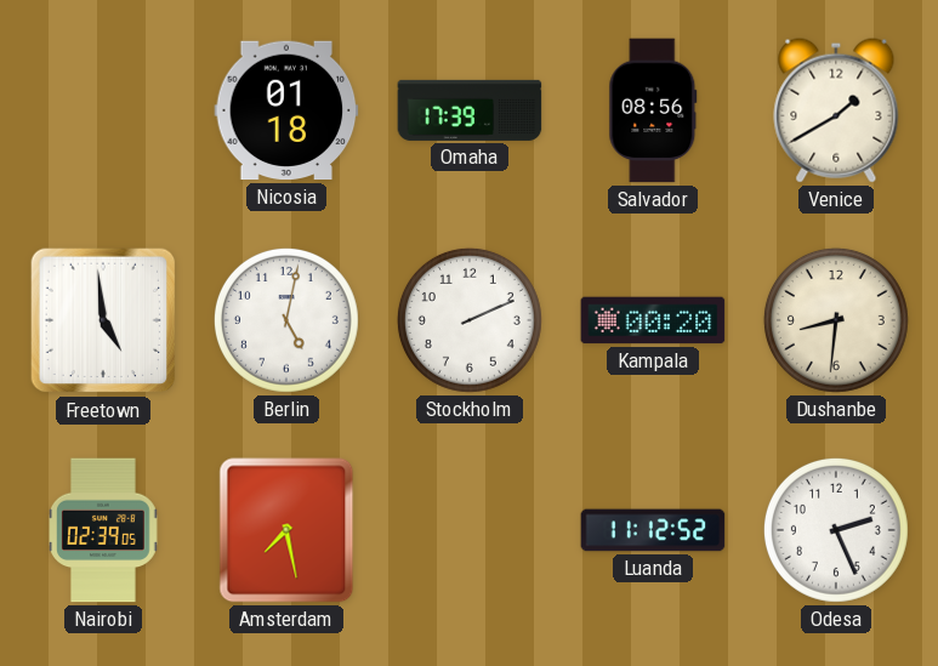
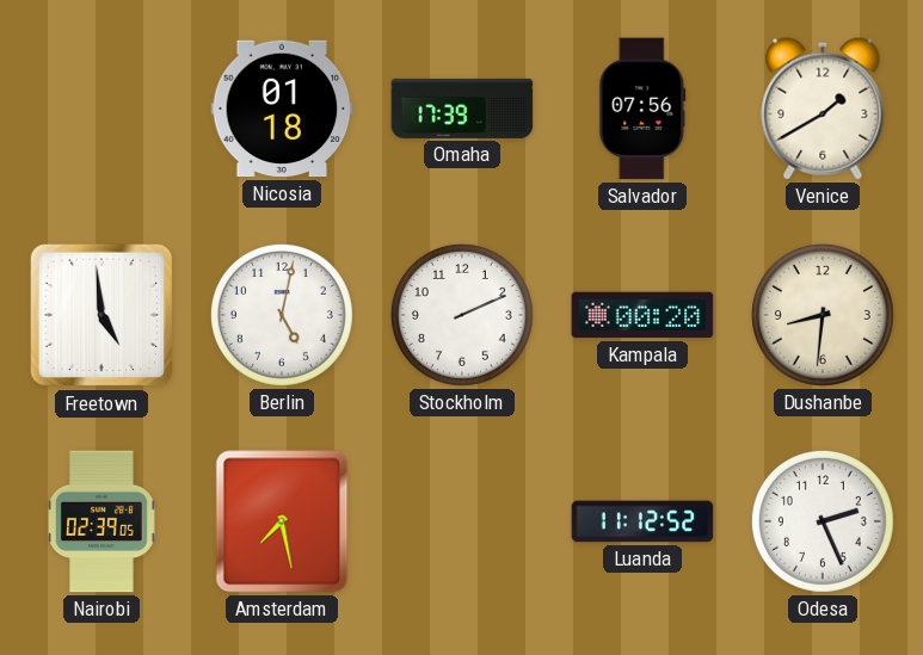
Salvador: 08:56 -> 07:56 (642, 109)
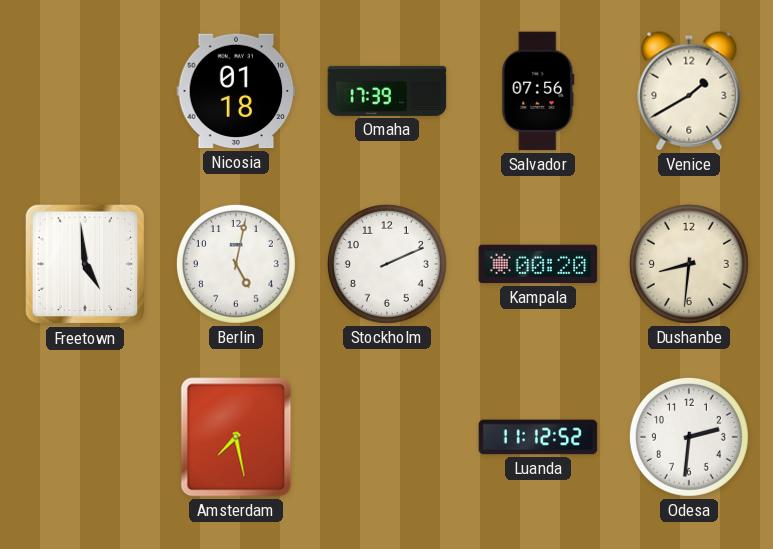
Nairobi: 02:39 -> none (103, 521)
Odesa: 2:26 -> 2:31 (689, 437)
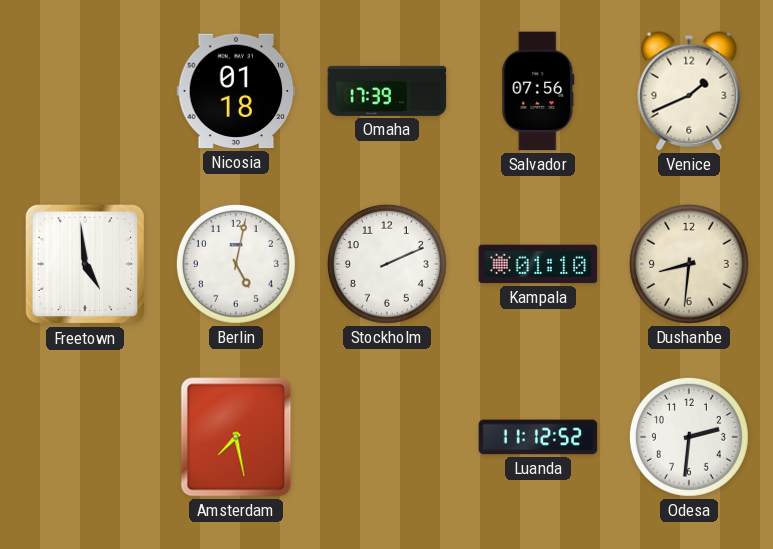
Venice: 1:40 -> 1:41 (689, 91)
Kampala: 00:20 -> 01:10 (538, 264)
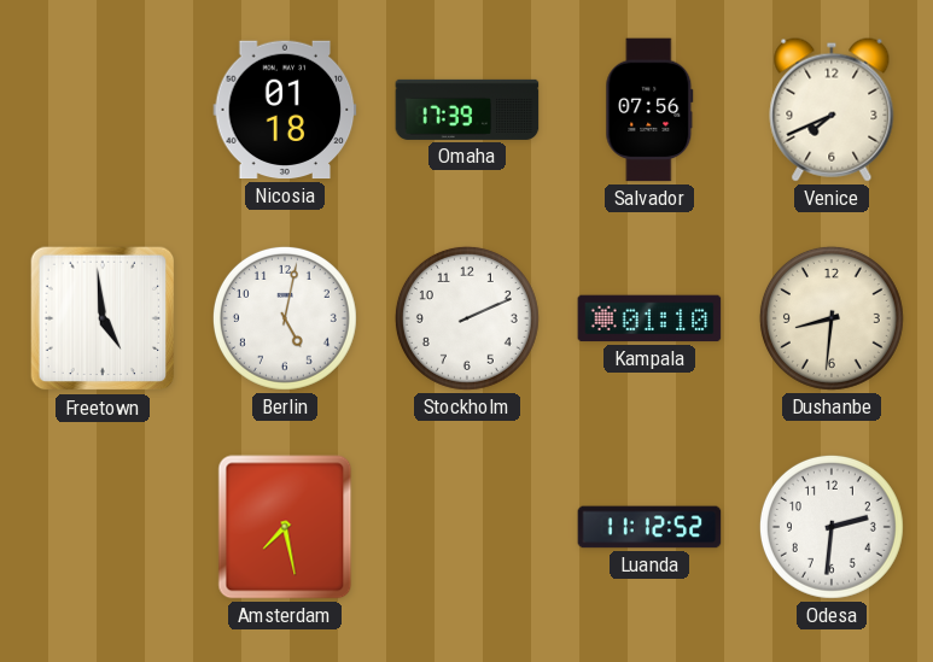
Venice: 1:41 -> 7:41 (832, 110)
